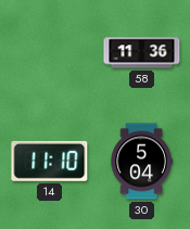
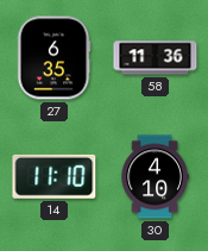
27: none -> 6:35 (53, 58)
30: 5:04 -> 4:10 (155, 177)
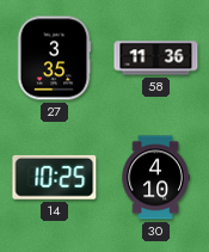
27: 6:35 -> 3:35 (54, 59)
14: 11:10 -> 10:25 (55, 177)
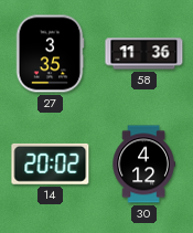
14: 10:25 -> 20:02 (51, 163)
30: 4:10 -> 4:12 (143, 165)
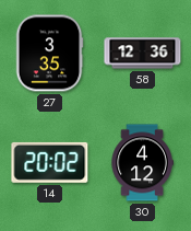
58: 11:36 -> 12:36 (143, 54)
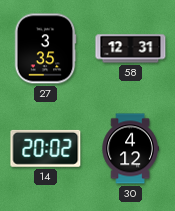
58: 12:36 -> 12:31 (131, 49)
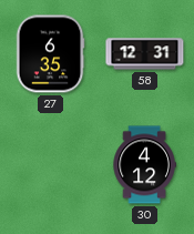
27: 3:35 -> 6:35 (50, 54)
14: 20:02 -> none (46, 148)
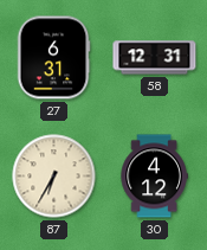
27: 6:35 -> 6:31 (53, 58)
87: none -> 6:35 (54, 177)
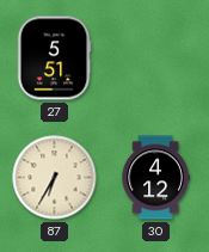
27: 6:31 -> 5:51 (54, 59)
58: 12:31 -> none (155, 58)
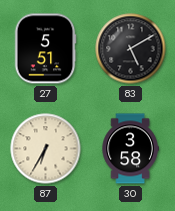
83: none -> 5:10 (131, 49)
30: 4:12 -> 3:58 (130, 149)
